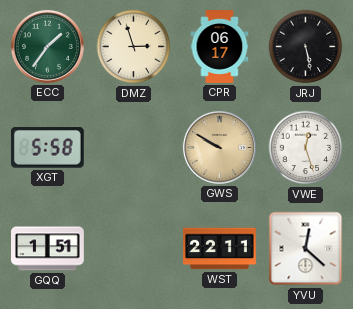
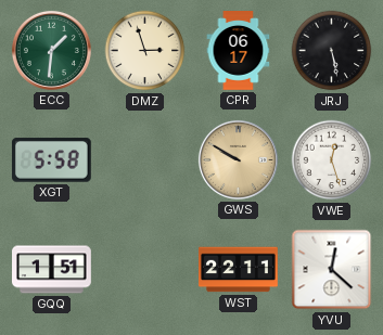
ECC: 1:36 -> 1:31 (51, 50)
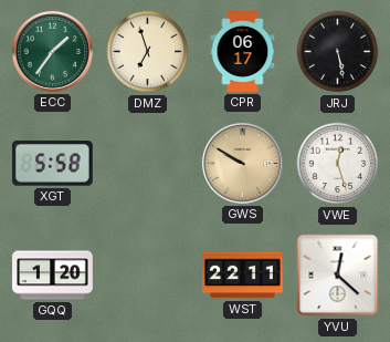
ECC: 1:31 -> 1:36 (52, 51)
DMZ: 2:57 -> 6:57 (148, 52)
GQQ: 1:51 -> 1:20 (53, 276)
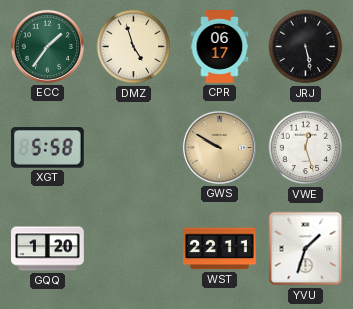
DMZ: 6:57 -> 4:57 (134, 47)
YVU: 12:22 -> 1:33 (306, 249)
